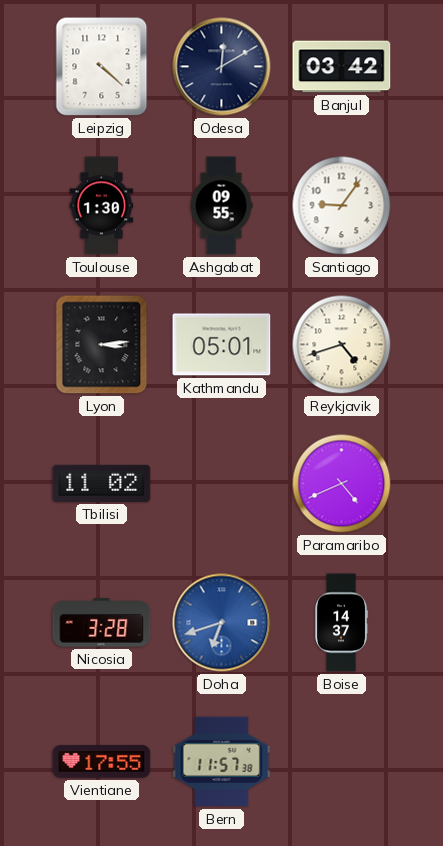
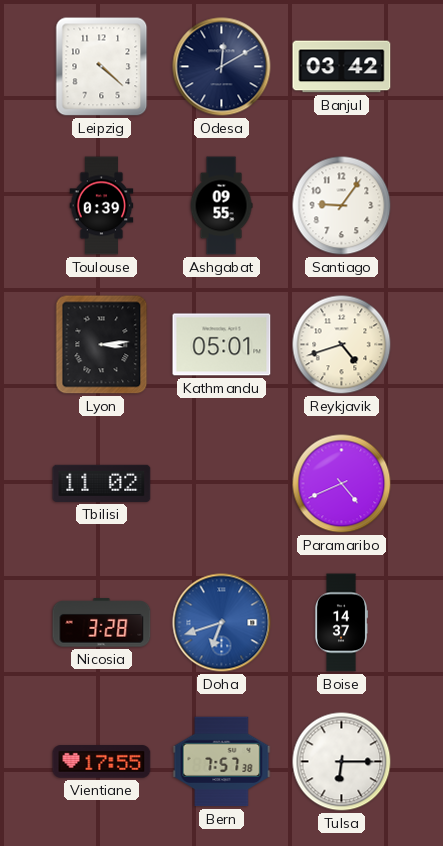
Toulouse: 1:30 -> 0:39 (102, 206)
Bern: 11:57 -> 7:57 (222, 762)
Tulsa: none -> 6:15 (342, 762)
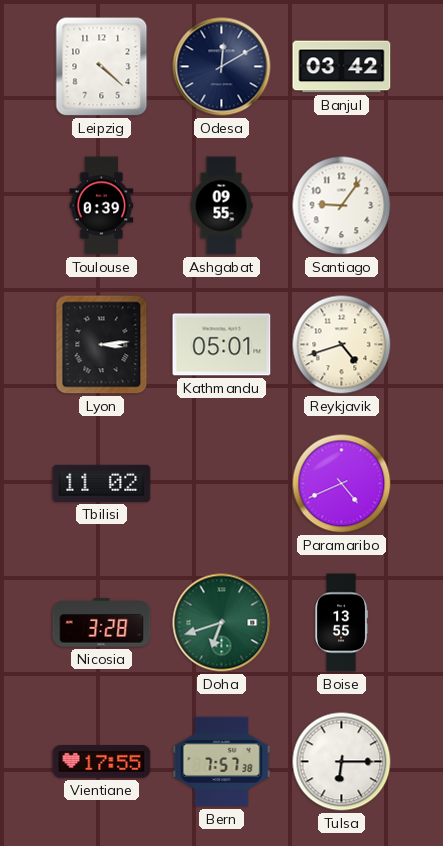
Doha dial: blue -> green (222, 623)
Boise: 14:37 -> 13:55 (342, 623)
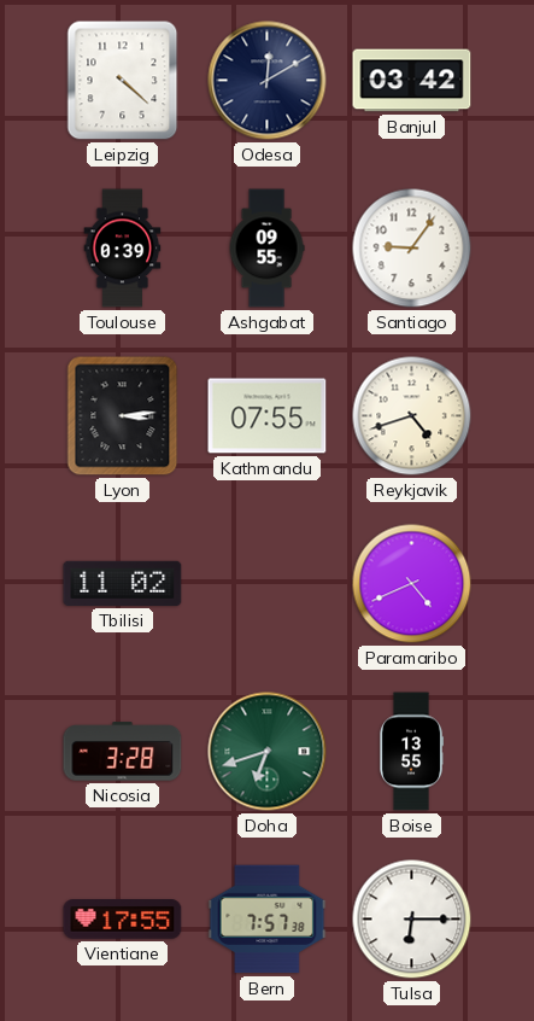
Kathmandu: 05:01 -> 07:55 (268, 416)
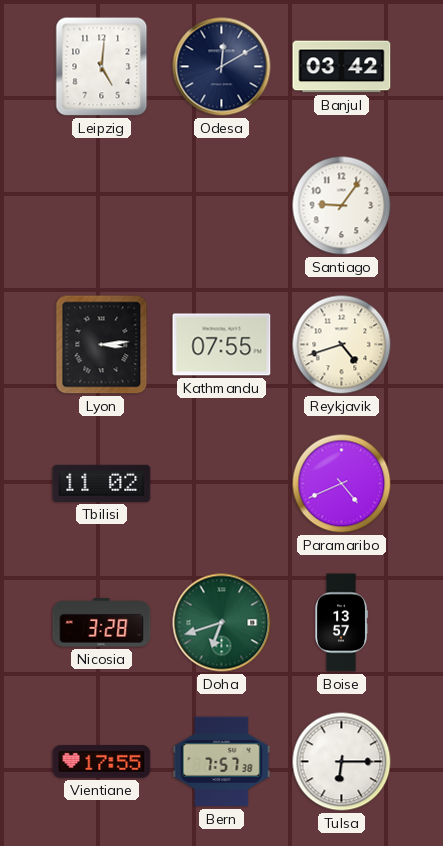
Leipzig: 4:22 -> 5:01 (102, 67)
Toulouse: 0:39 -> none (123, 249)
Ashgabat: 09:55 -> none (266, 249)
Boise: 13:55 -> 13:57 (342, 623)
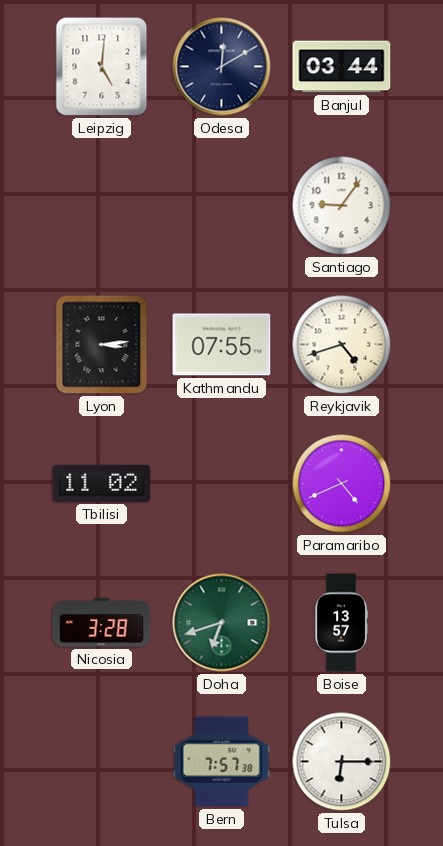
Banjul: 03:42 -> 03:44 (342, 67)
Vientiane: 17:55 -> none (102, 762)
